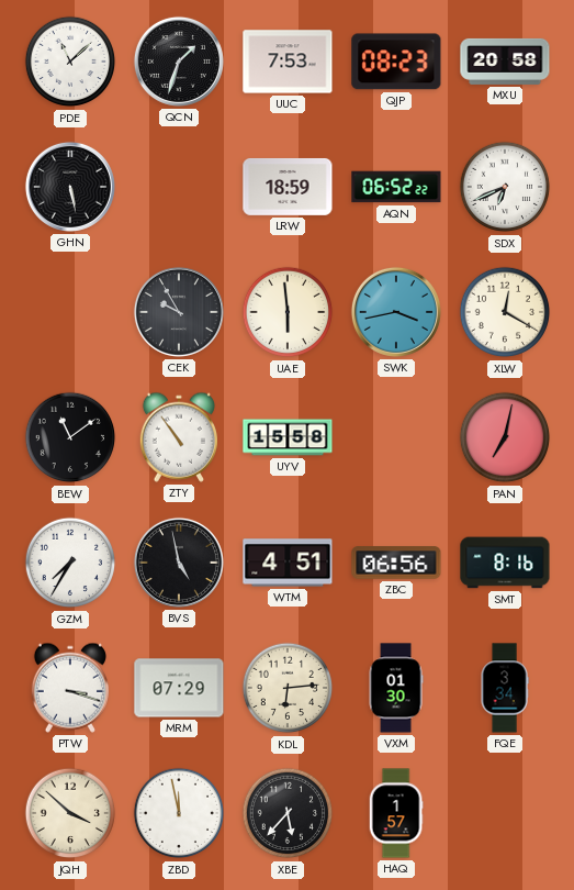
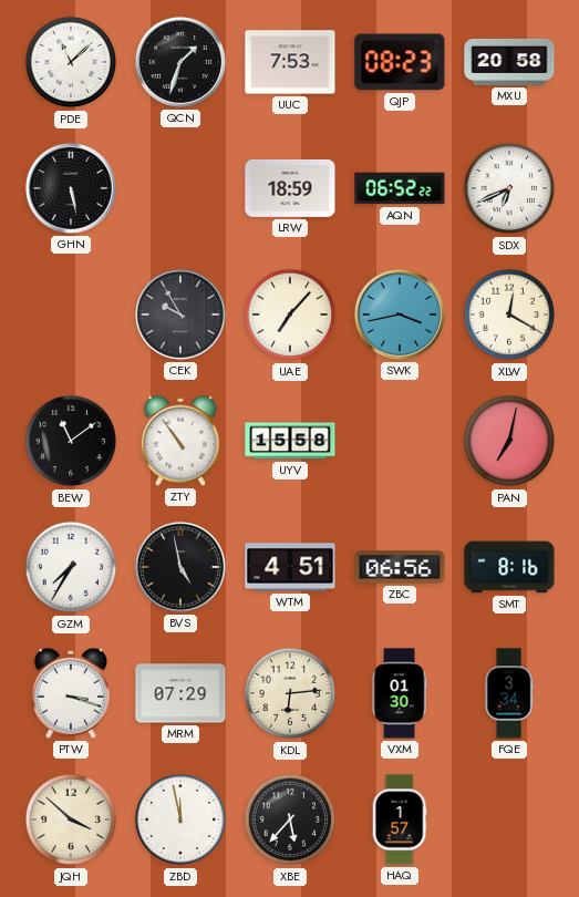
UAE: 5:59 -> 7:07 (290, 315)
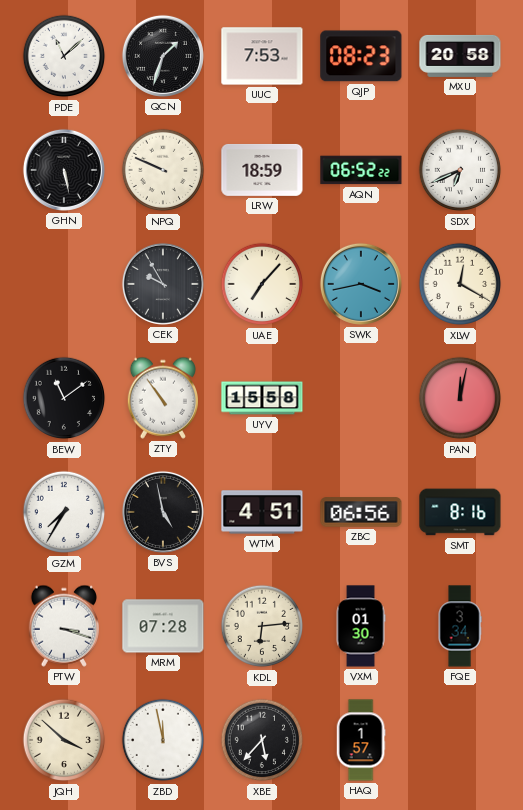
NPQ: none -> 9:49 (163, 170)
PAN: 7:02 -> 12:02 (460, 398)
MRM: 07:29 -> 07:28 (163, 626)
